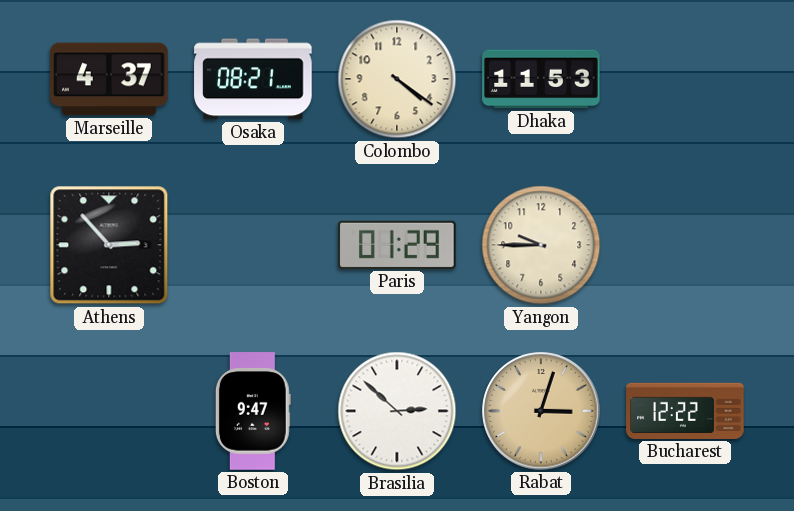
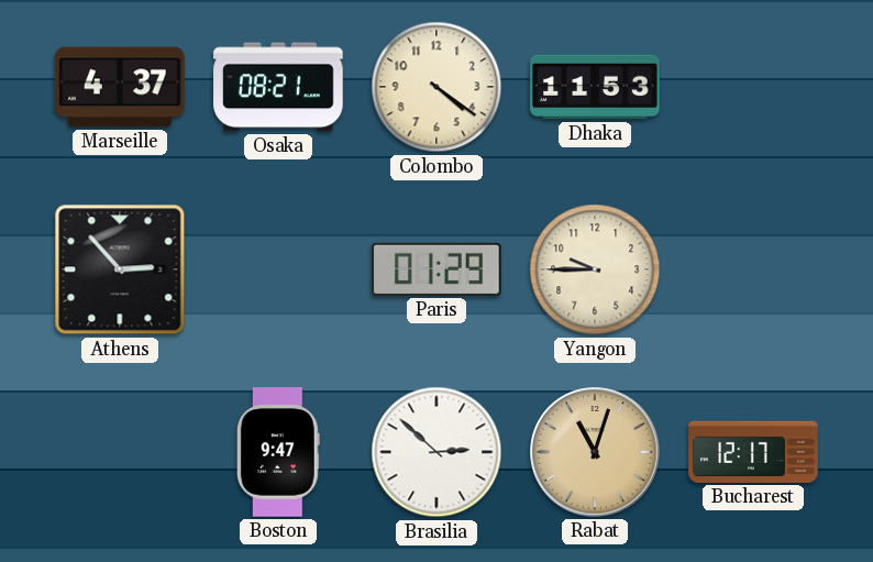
Rabat: 3:03 -> 11:03 (595, 452)
Bucharest: 12:22 -> 12:17 (753, 452)
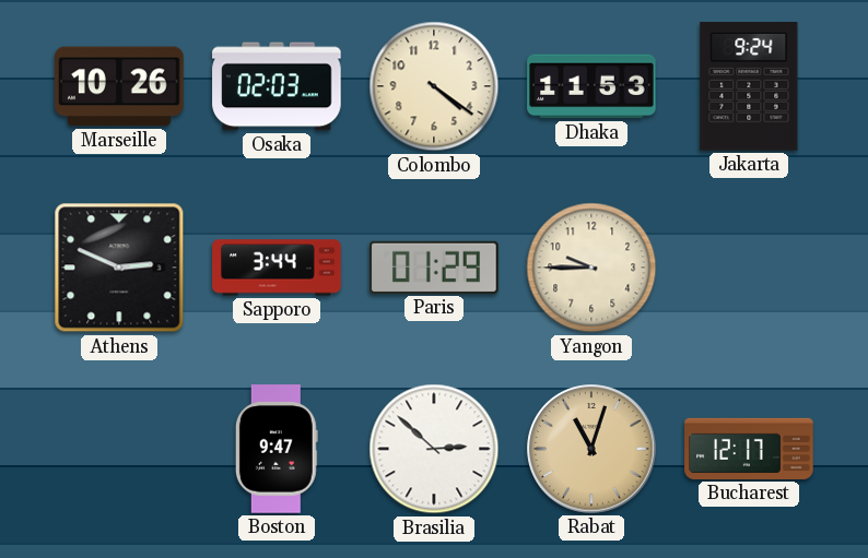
Marseille: 4:37 -> 10:26 (119, 86)
Osaka: 08:21 -> 02:03 (277, 86)
Jakarta: none -> 9:24 (749, 86)
Athens: 2:53 -> 2:49 (119, 268)
Sapporo: none -> 3:44 (277, 268)
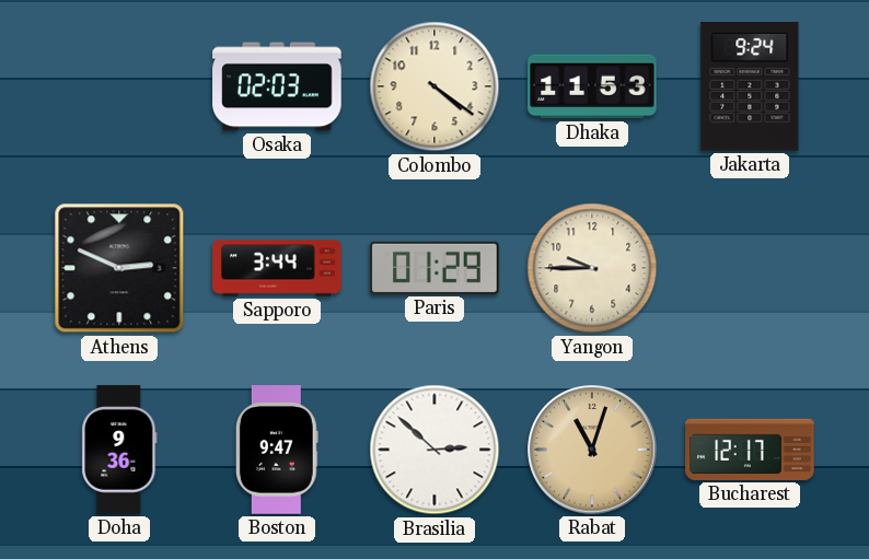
Marseille: 10:26 -> none (119, 86)
Doha: none -> 9:36 (119, 450)
